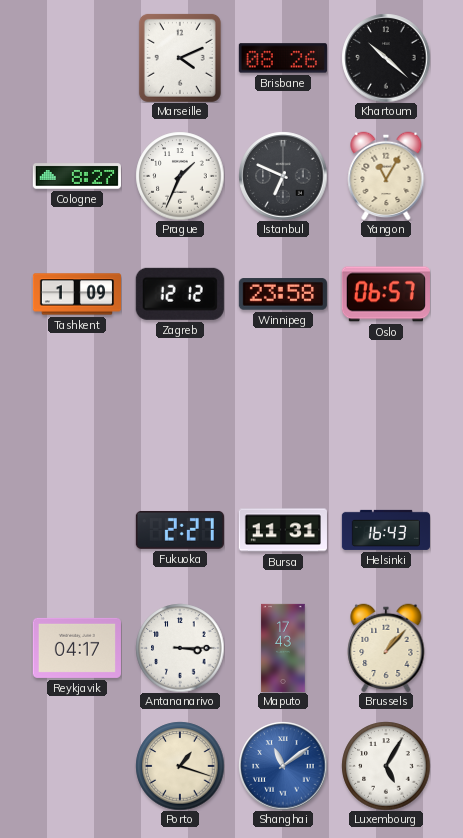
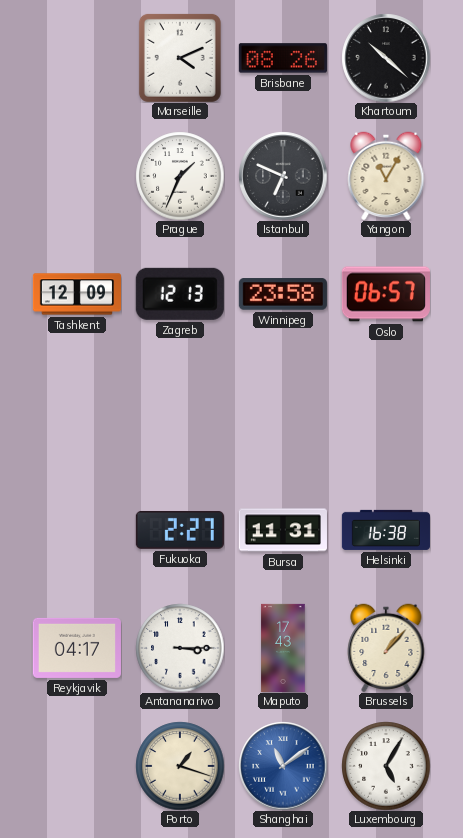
Cologne: 8:27 -> none (77, 176)
Tashkent: 1:09 -> 12:09 (76, 294)
Zagreb: 12:12 -> 12:13 (180, 294)
Helsinki: 16:43 -> 16:38 (386, 530)
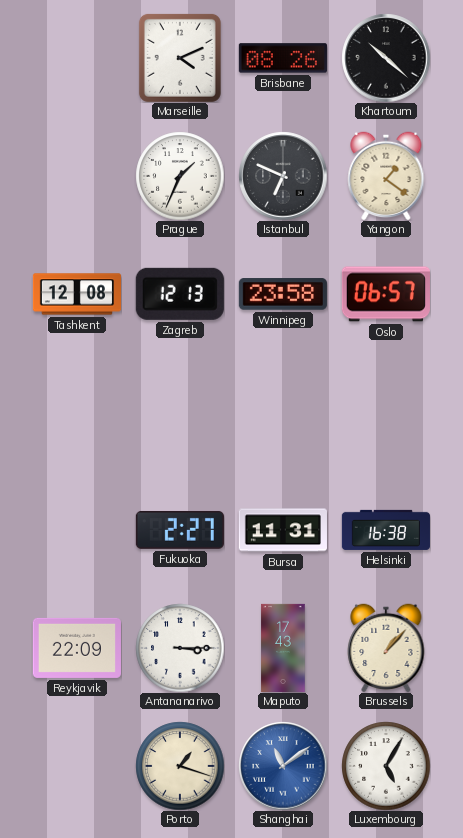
Yangon: 11:05 -> 1:21 (386, 176)
Tashkent: 12:09 -> 12:08 (76, 294)
Reykjavik: 04:17 -> 22:09 (77, 648)
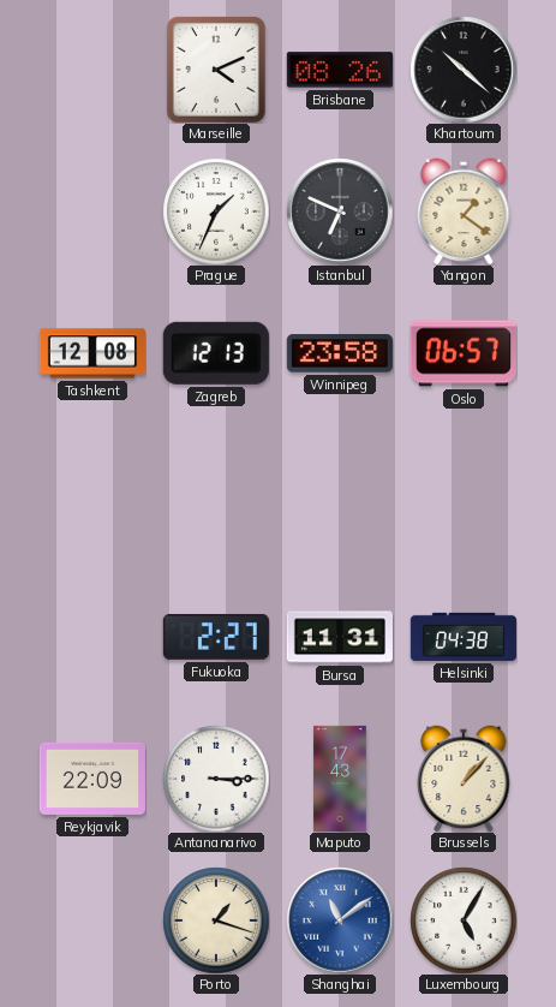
Helsinki: 16:38 -> 04:38 (464, 637)
